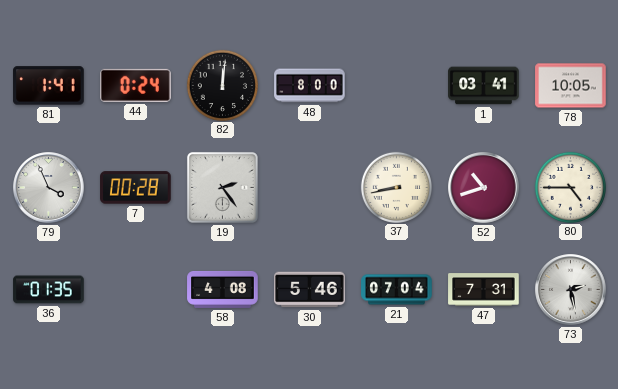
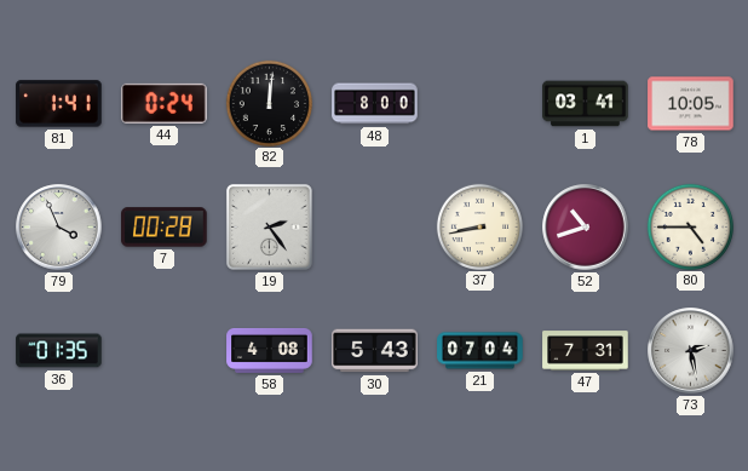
30: 5:46 -> 5:43 (375, 351)
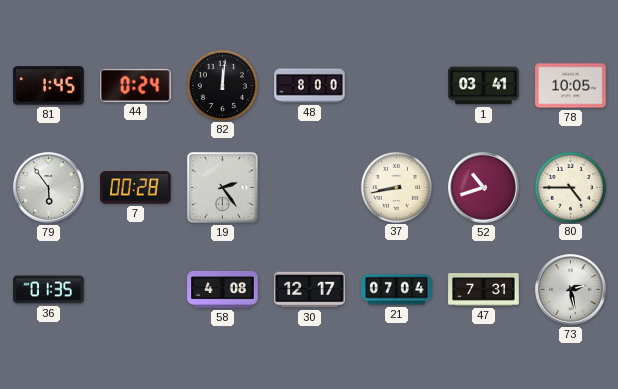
81: 1:41 -> 1:45 (49, 86)
79: 3:56 -> 5:54 (49, 188)
30: 5:43 -> 12:17 (310, 290)
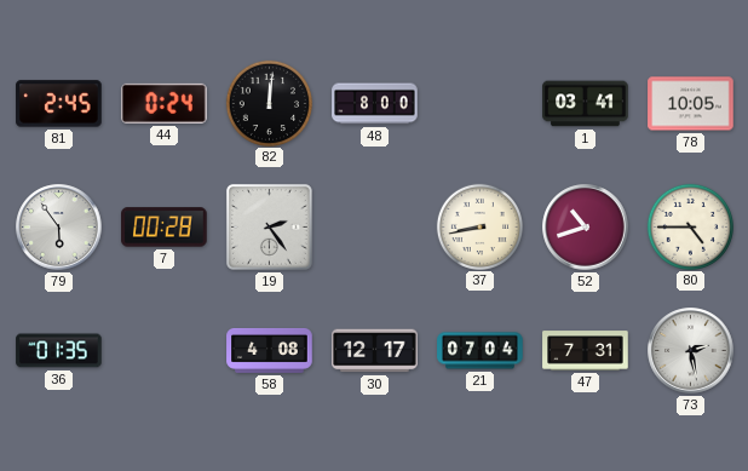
81: 1:45 -> 2:45 (59, 104)
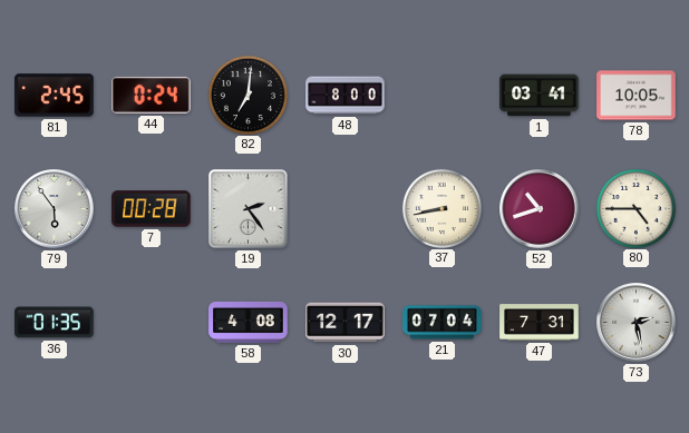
82: 12:01 -> 7:01 (248, 95)
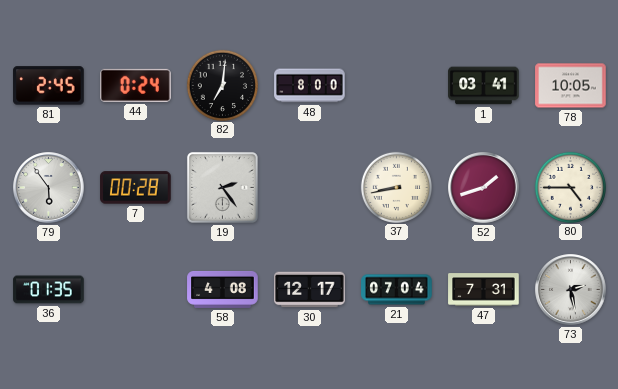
52: 10:42 -> 1:42 (484, 188)
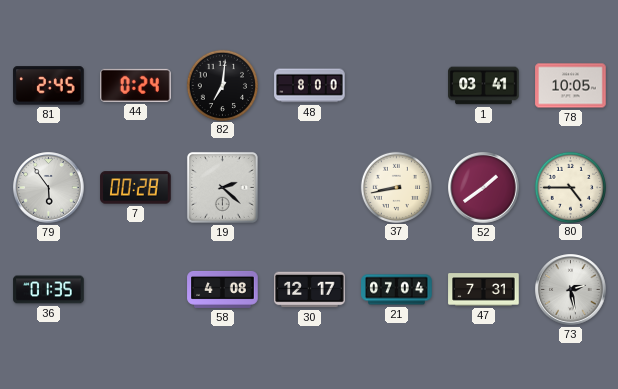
19: 2:24 -> 2:22 (222, 187)
52: 1:42 -> 1:39 (484, 188)
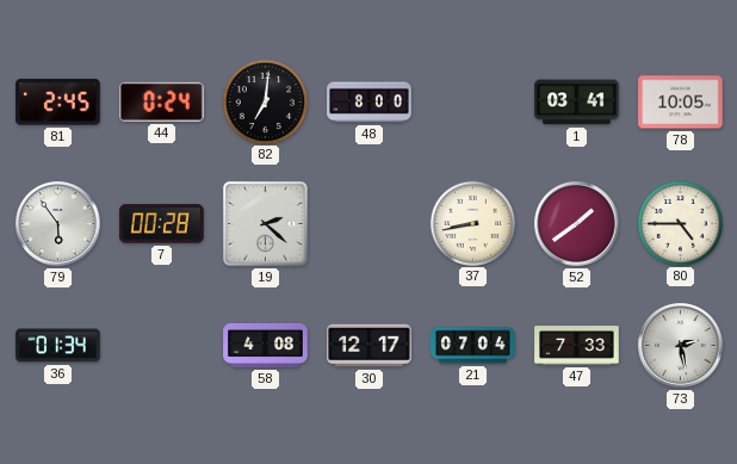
36: 01:35 -> 01:34 (58, 346)
47: 7:31 -> 7:33 (577, 346)
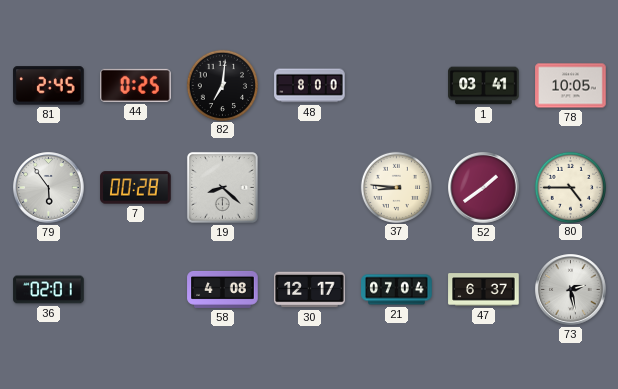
44: 0:24 -> 0:25 (136, 85)
19: 2:22 -> 8:22 (222, 187)
37: 8:43 -> 8:46 (396, 187)
36: 01:34 -> 02:01 (49, 290)
47: 7:33 -> 6:37 (484, 290)
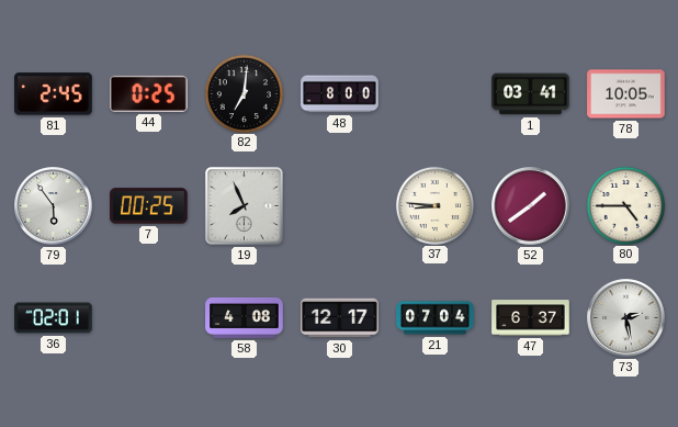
7: 00:28 -> 00:25 (149, 206)
19: 8:22 -> 7:56 (244, 205)
